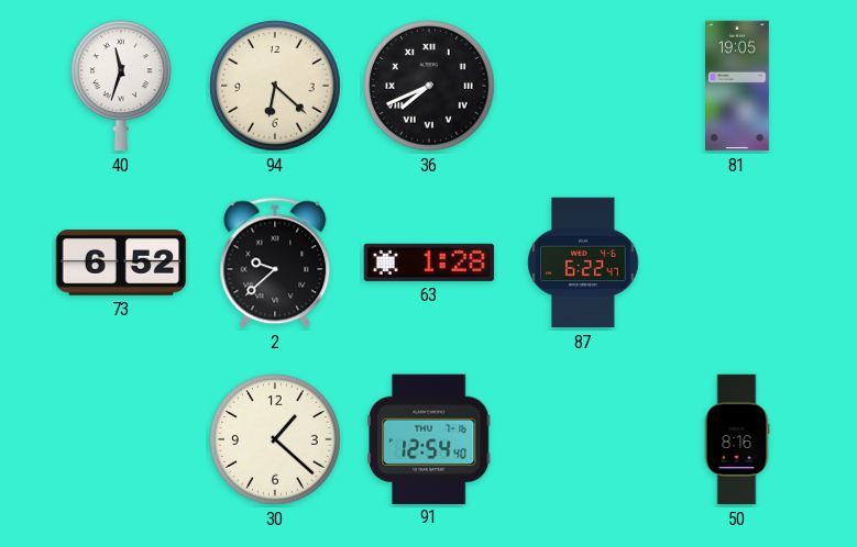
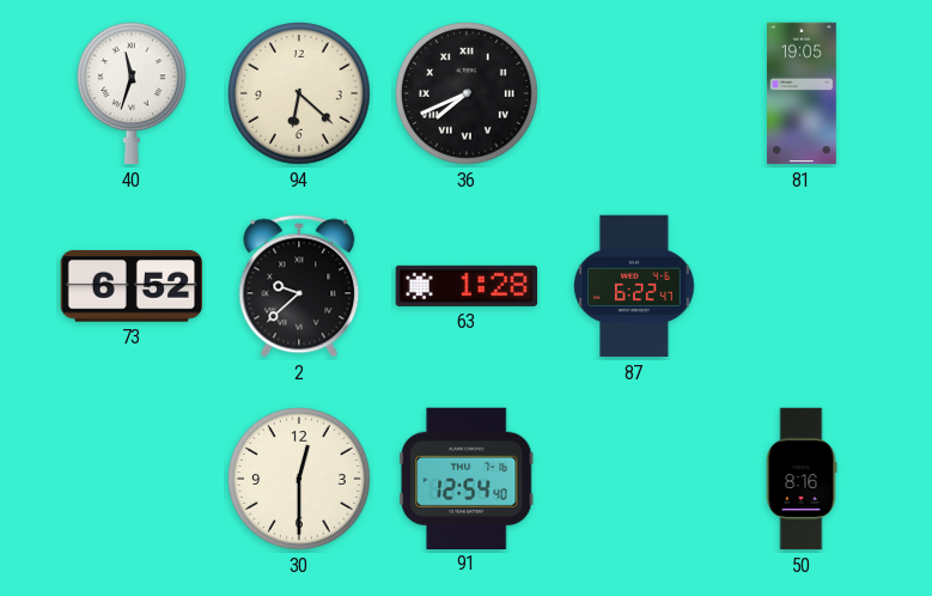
30: 1:22 -> 12:30 (299, 479)
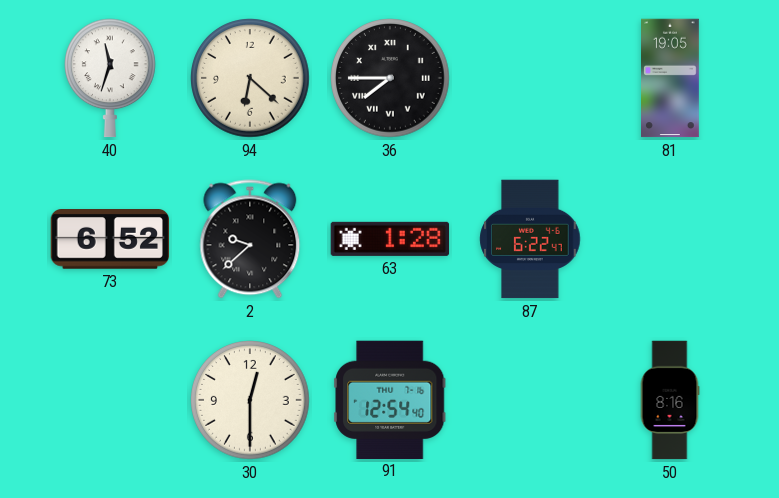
36: 7:41 -> 7:45 (390, 78)
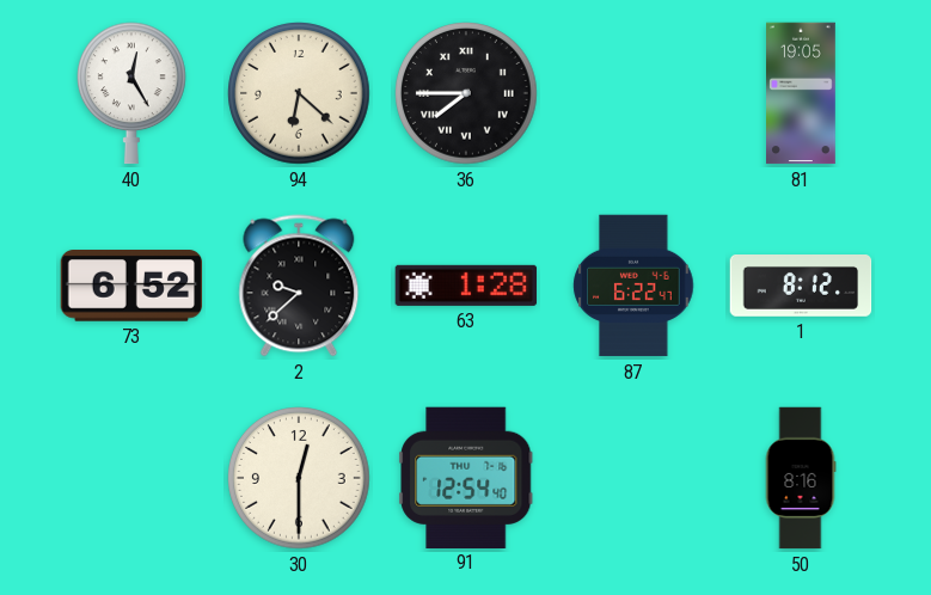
40: 11:33 -> 12:25 (133, 93)
1: none -> 8:12 (801, 287)
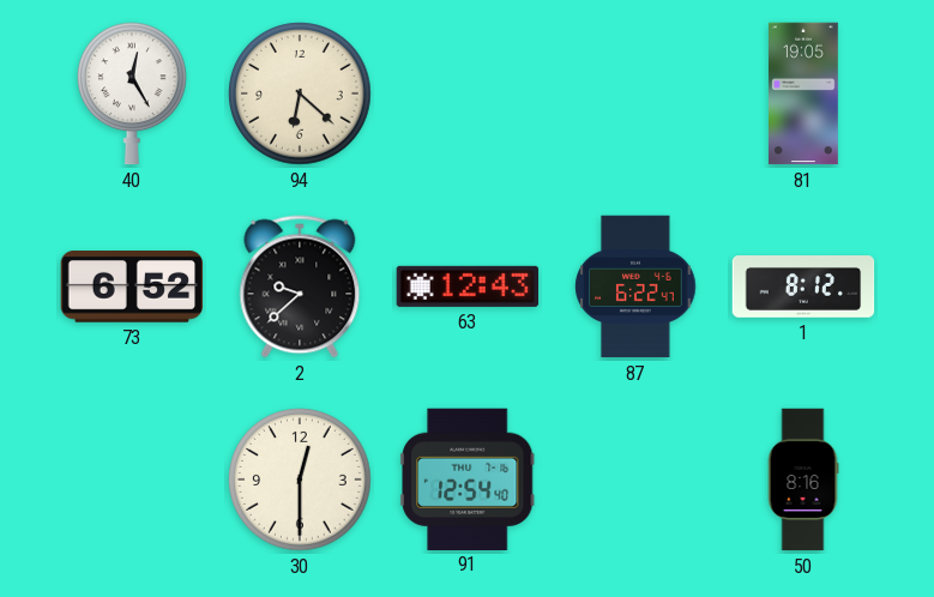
36: 7:45 -> none (466, 93)
63: 1:28 -> 12:43 (468, 287)
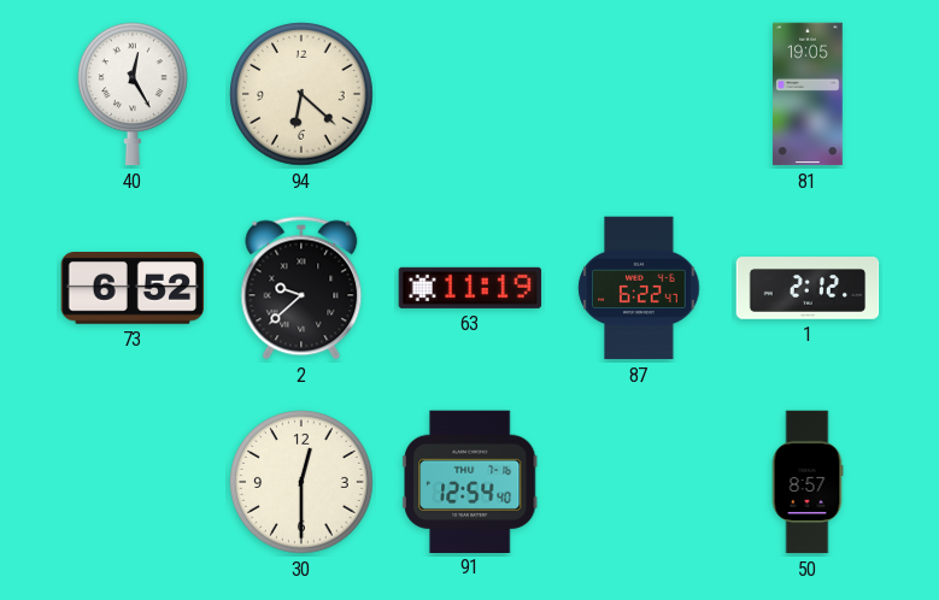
63: 12:43 -> 11:19 (470, 288)
1: 8:12 -> 2:12 (808, 289)
50: 8:16 -> 8:57 (808, 482)
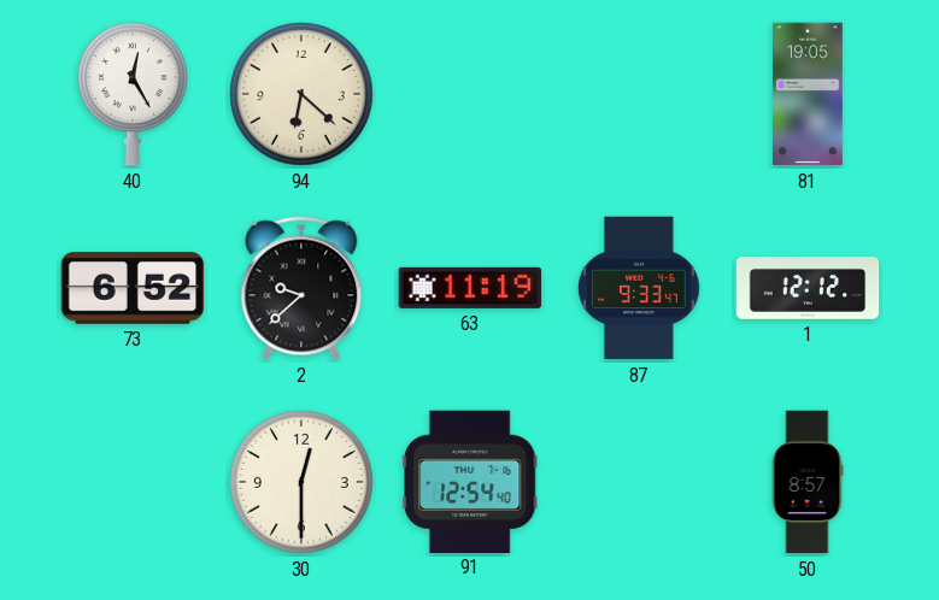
87: 6:22 -> 9:33 (639, 288)
1: 2:12 -> 12:12 (808, 289)
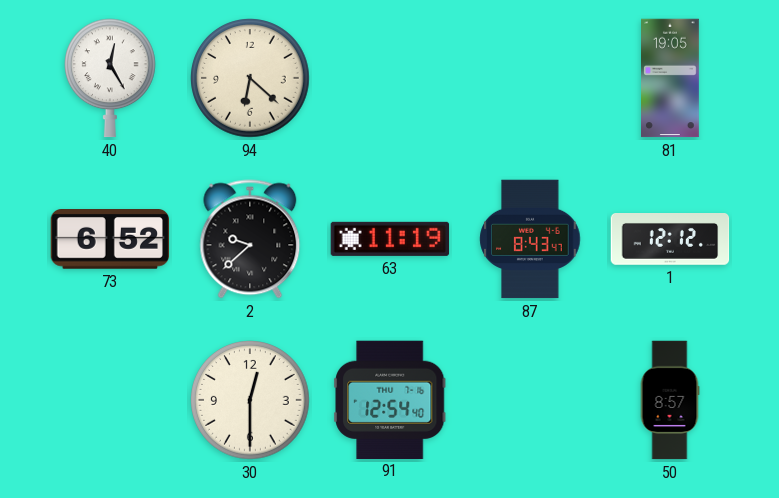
87: 9:33 -> 8:43 (530, 239)
